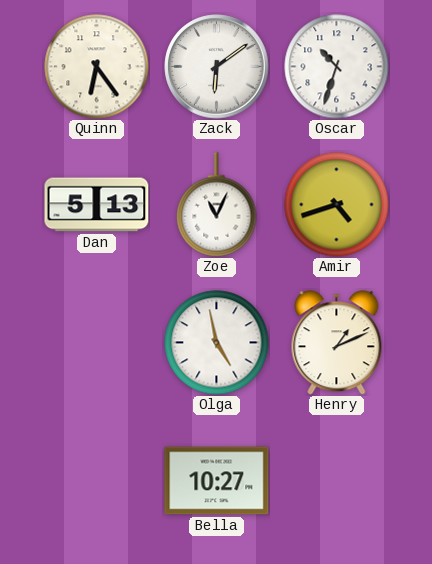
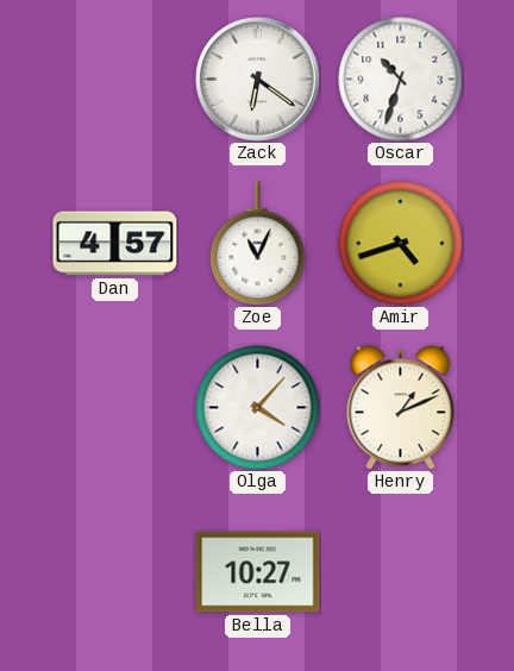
Quinn: 6:24 -> none (97, 67)
Zack: 6:09 -> 6:21 (258, 80)
Dan: 5:13 -> 4:57 (115, 244)
Olga: 4:58 -> 4:07 (258, 408)
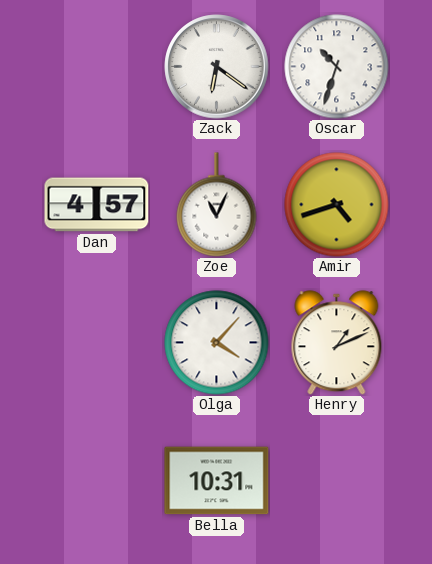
Bella: 10:27 -> 10:31 (217, 481)
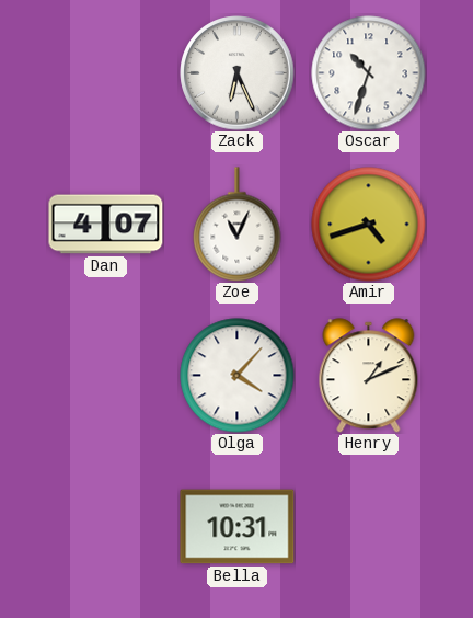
Zack: 6:21 -> 6:26 (238, 73)
Dan: 4:57 -> 4:07 (106, 225)
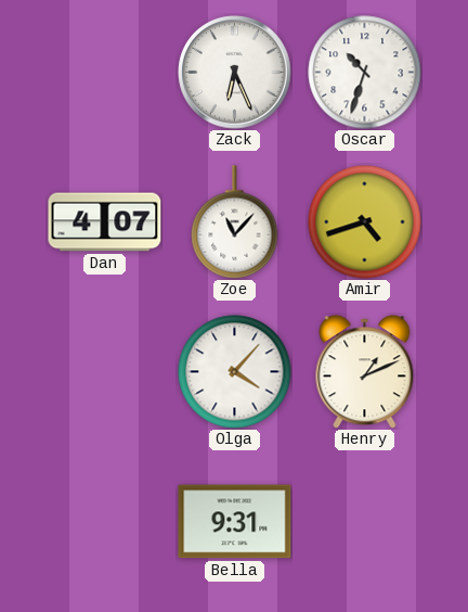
Zoe: 11:04 -> 11:07 (235, 222)
Bella: 10:31 -> 9:31 (235, 522)
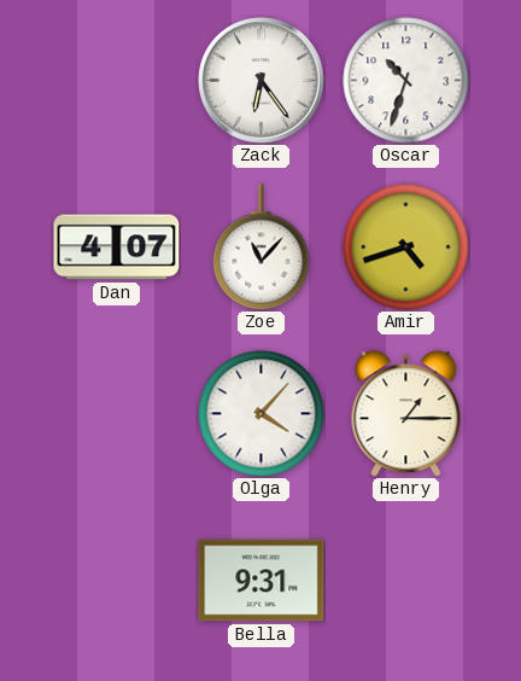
Zack: 6:26 -> 6:24 (262, 81)
Henry: 1:11 -> 1:15 (406, 414)
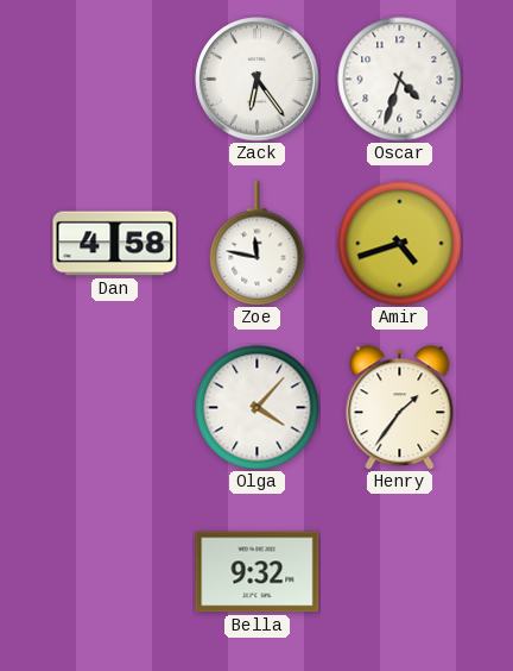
Oscar: 10:33 -> 4:33 (400, 80)
Dan: 4:07 -> 4:58 (115, 244)
Zoe: 11:07 -> 11:47 (258, 244)
Henry: 1:15 -> 1:36 (400, 408)
Bella: 9:31 -> 9:32 (258, 572)
